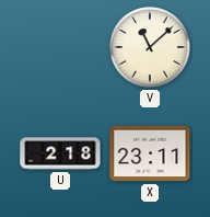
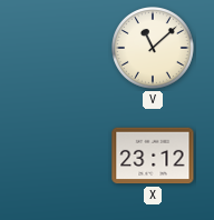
U: 2:18 -> none (60, 153)
X: 23:11 -> 23:12 (153, 156)
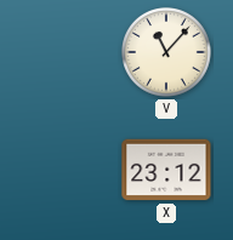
V: 11:08 -> 11:07 (167, 53)
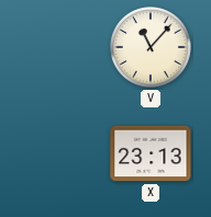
X: 23:12 -> 23:13 (151, 153)
